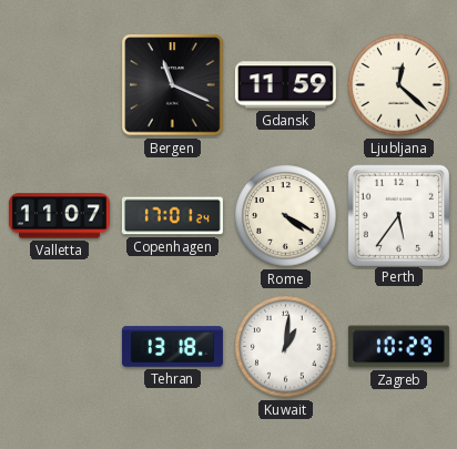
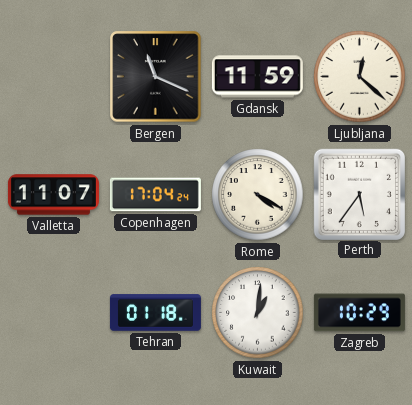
Copenhagen: 17:01 -> 17:04 (155, 195)
Tehran: 13:18 -> 01:18 (155, 313)
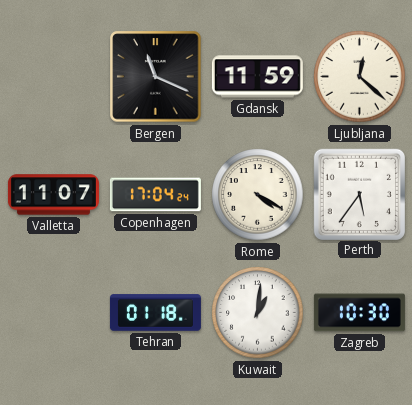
Zagreb: 10:29 -> 10:30 (359, 313)
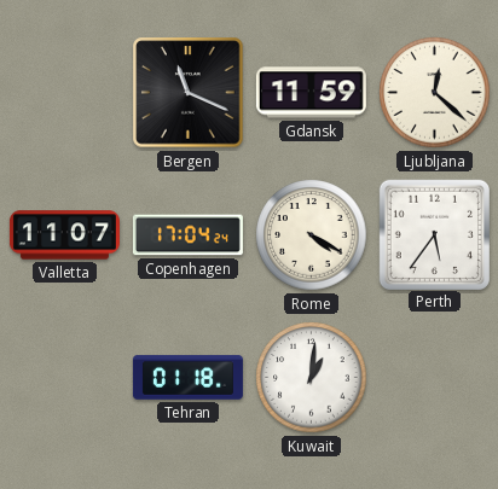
Zagreb: 10:30 -> none (359, 313)
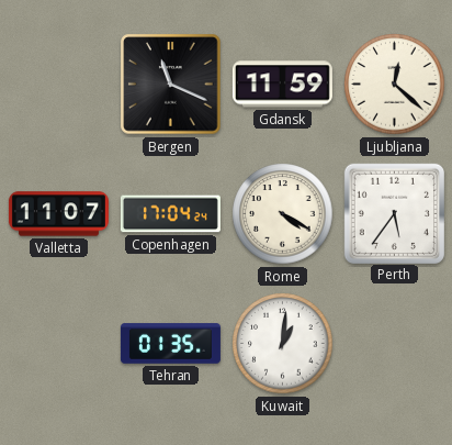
Tehran: 01:18 -> 01:35 (170, 344)
